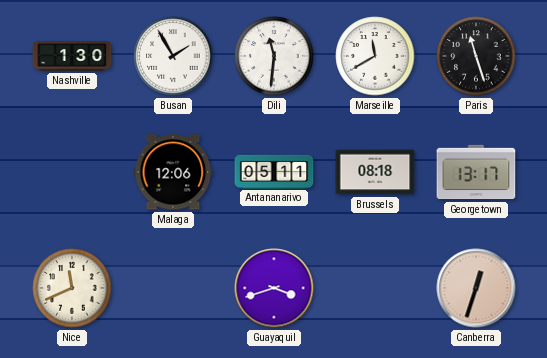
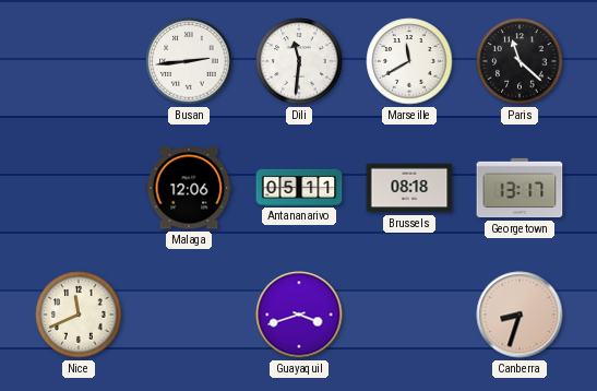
Nashville: 1:30 -> none (72, 56)
Busan: 1:55 -> 2:44 (189, 61)
Paris: 11:27 -> 11:22 (520, 61)
Canberra: 12:33 -> 8:33 (520, 315)
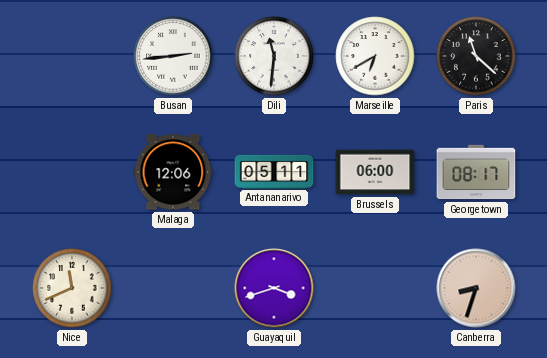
Marseille: 11:40 -> 6:40 (375, 56)
Brussels: 08:18 -> 06:00 (375, 172)
Georgetown: 13:17 -> 08:17 (476, 172)
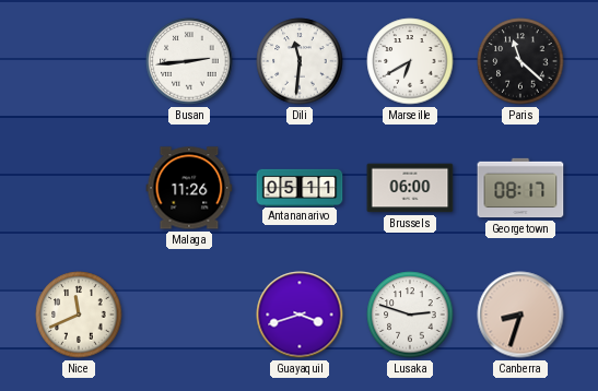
Malaga: 12:06 -> 11:26 (189, 188)
Lusaka: none -> 2:48 (410, 315)
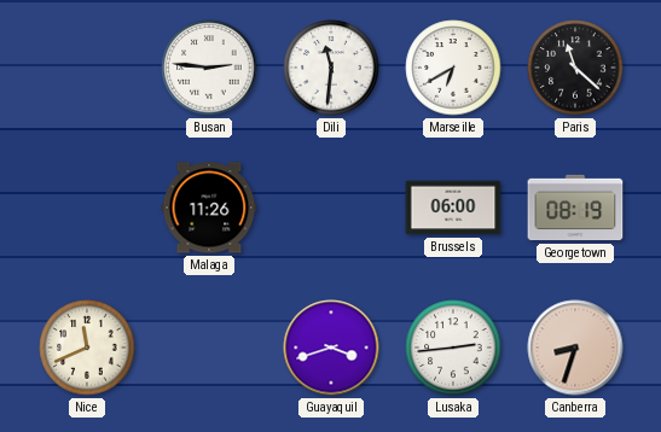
Busan: 2:44 -> 2:46 (209, 68)
Antananarivo: 05:11 -> none (300, 187)
Georgetown: 08:17 -> 08:19 (575, 208)
Lusaka: 2:48 -> 2:44 (453, 348)
